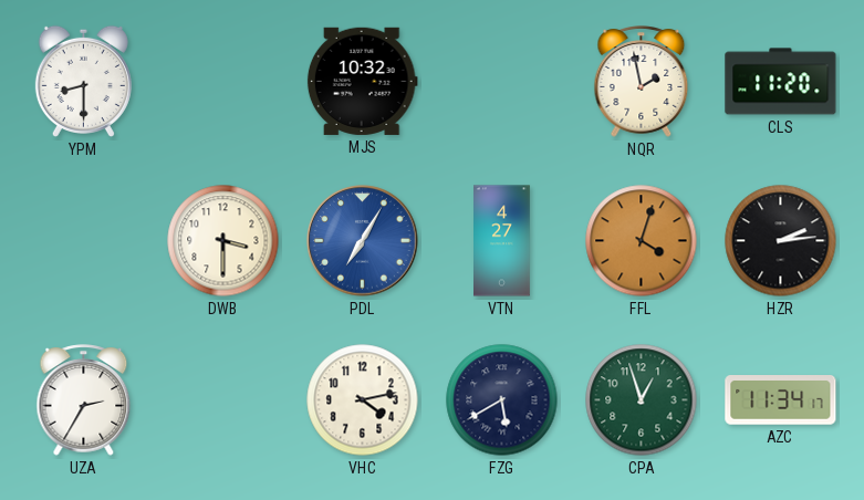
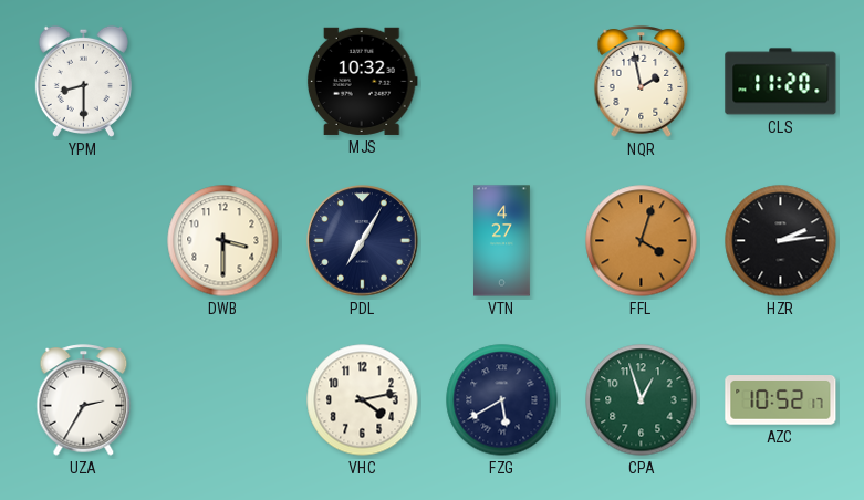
PDL dial: blue -> navy (363, 241)
AZC: 11:34 -> 10:52 (781, 400)
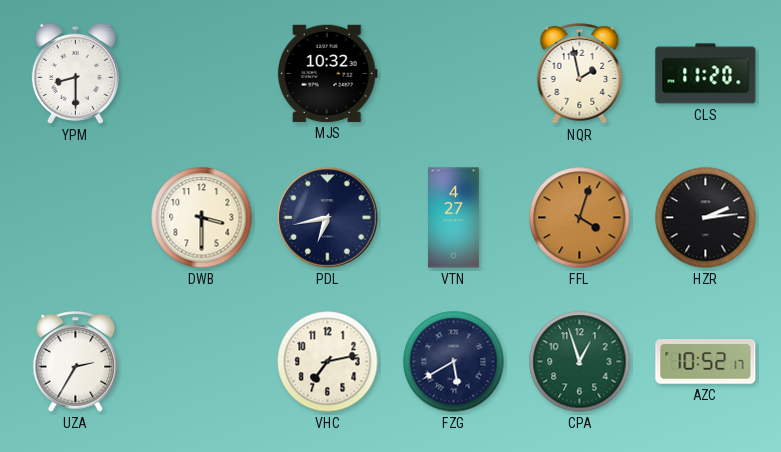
PDL: 7:05 -> 6:43 (328, 218)
VHC: 4:13 -> 7:13 (328, 362)
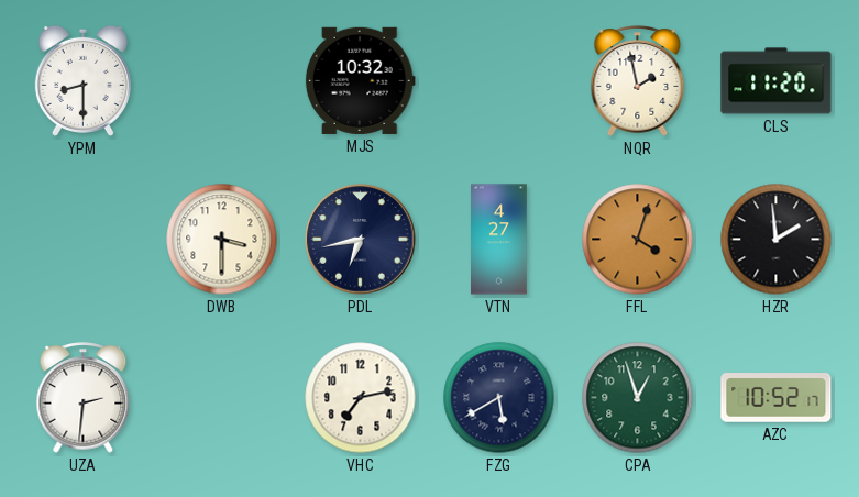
HZR: 2:14 -> 1:59 (777, 240)
UZA: 2:35 -> 2:31 (84, 398)
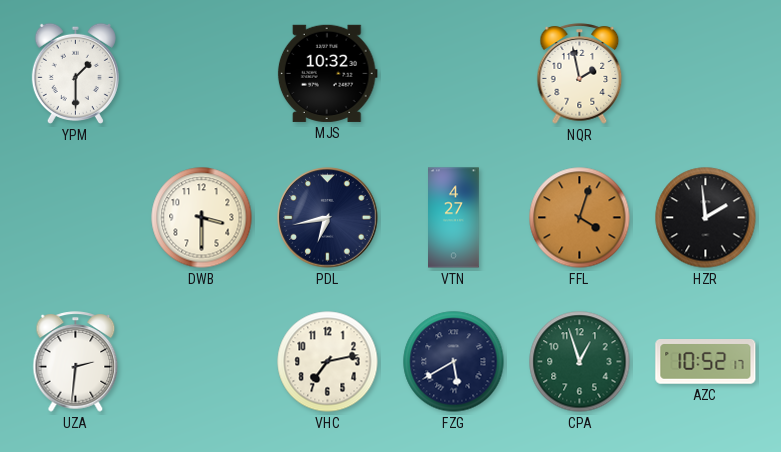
YPM: 8:30 -> 1:30 (75, 73)
CLS: 11:20 -> none (777, 81)
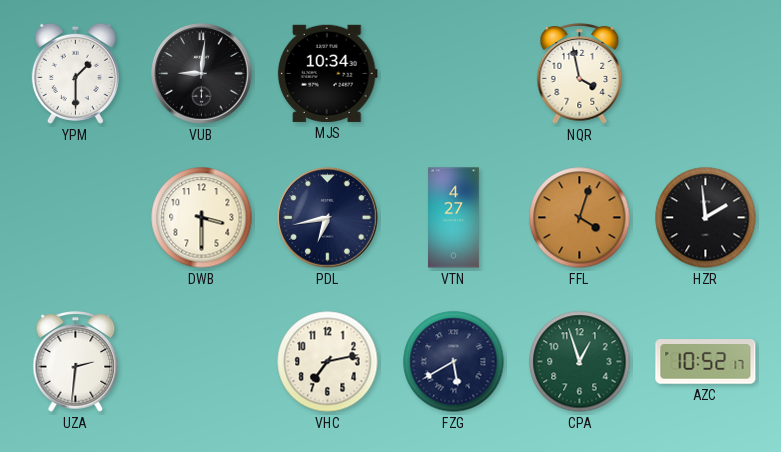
VUB: none -> 9:01 (202, 74)
MJS: 10:32 -> 10:34 (327, 73)
NQR: 1:58 -> 3:58 (580, 74)
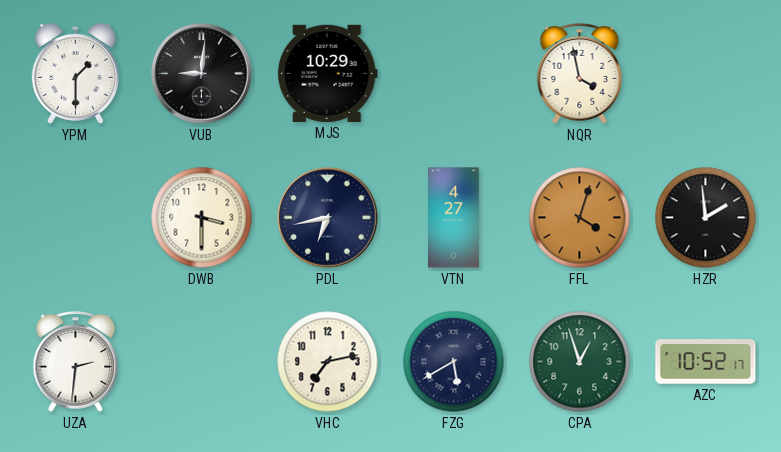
MJS: 10:34 -> 10:29 (327, 73)
